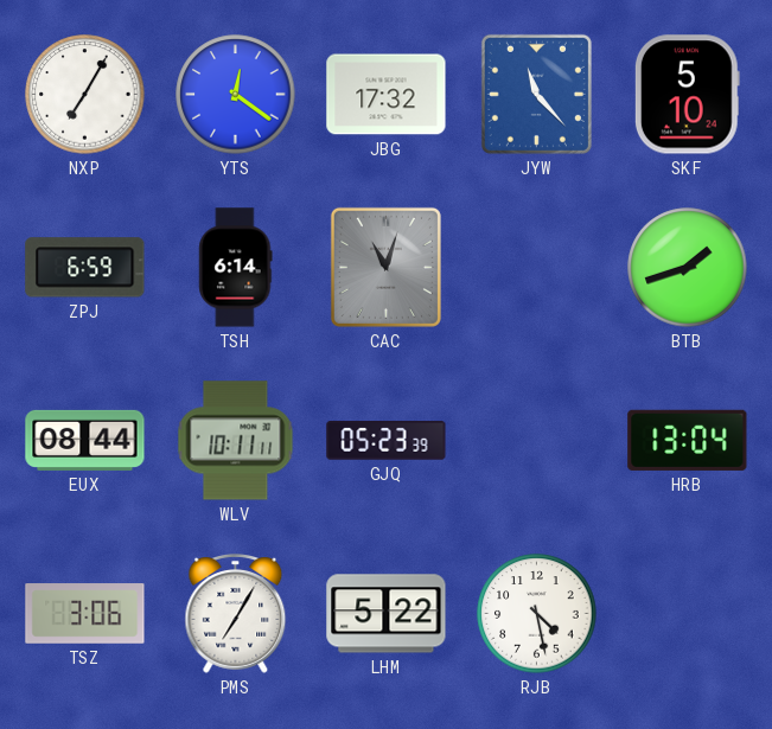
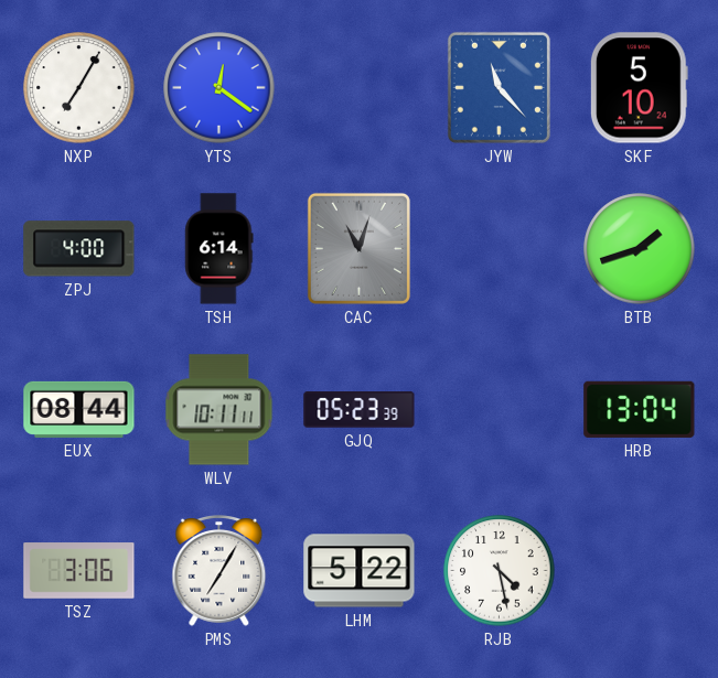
JBG: 17:32 -> none (387, 95)
ZPJ: 6:59 -> 4:00 (79, 249)
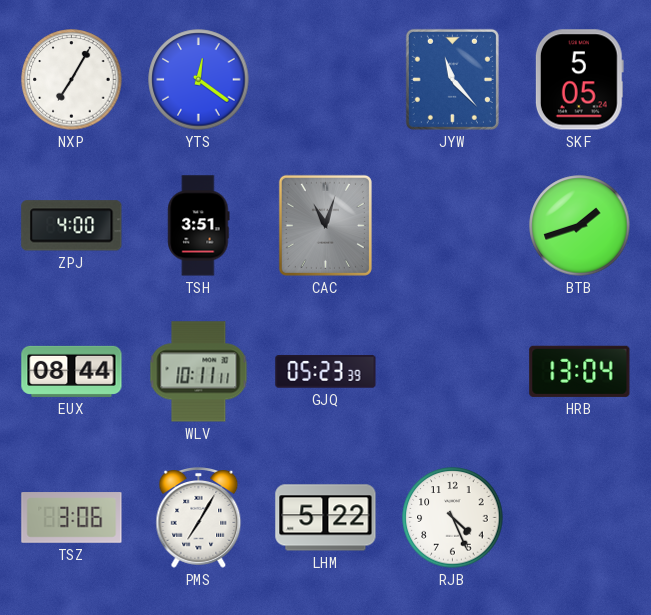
SKF: 5:10 -> 5:05 (579, 80)
TSH: 6:14 -> 3:51 (199, 226)
RJB: 4:28 -> 4:26 (453, 518)
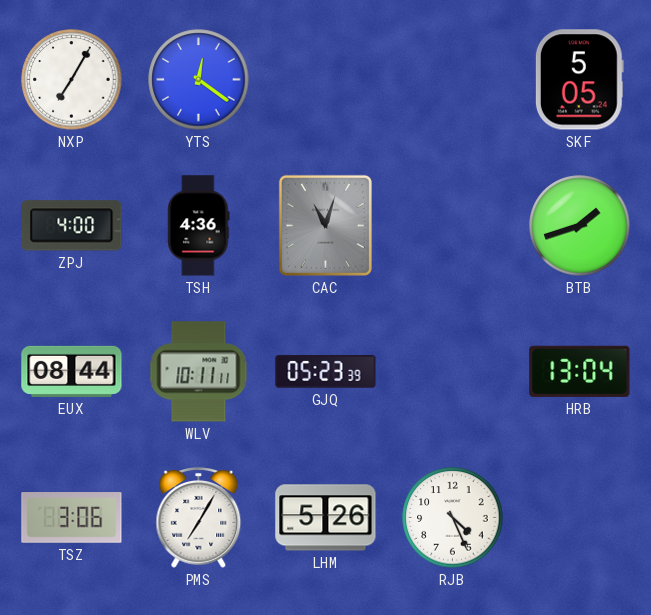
JYW: 11:23 -> none (452, 79)
TSH: 3:51 -> 4:36 (199, 226)
LHM: 5:22 -> 5:26 (326, 518)
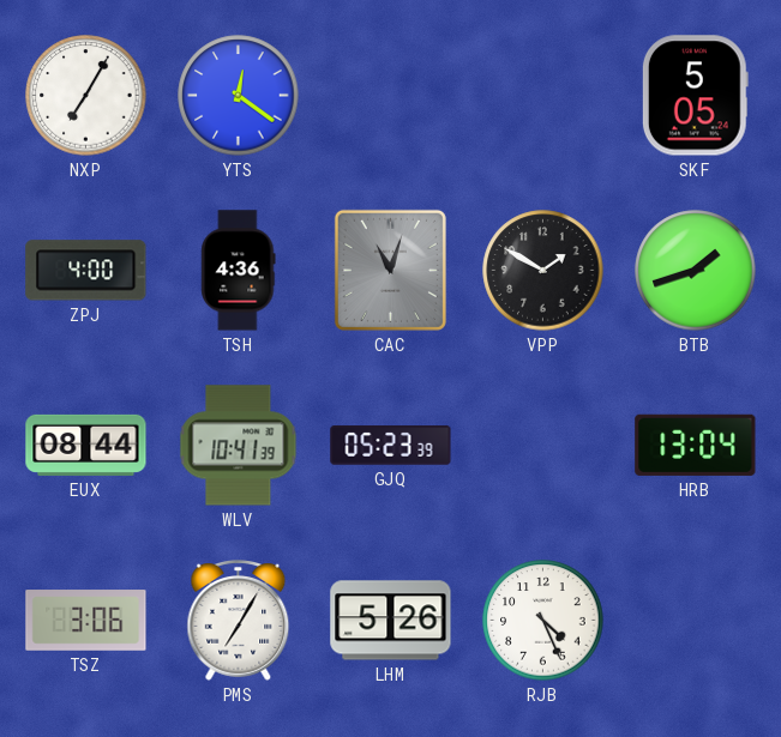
VPP: none -> 1:50 (543, 271)
WLV: 10:11 -> 10:41 (239, 446)
